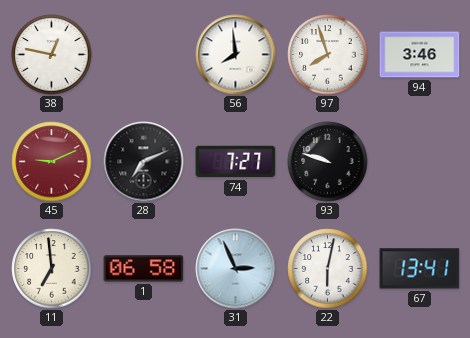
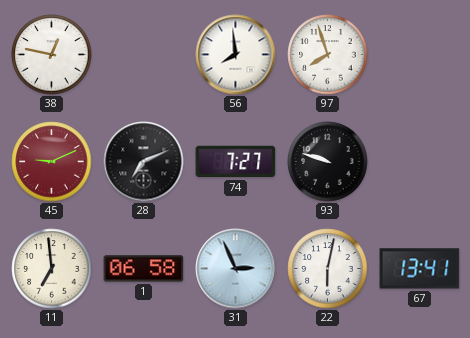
94: 3:46 -> none (420, 55)
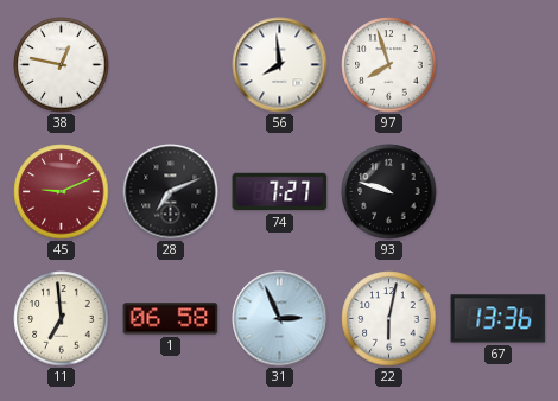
67: 13:41 -> 13:36 (499, 319)
